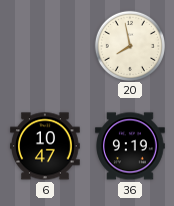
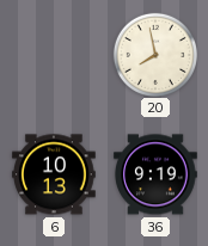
6: 10:47 -> 10:13 (55, 174)
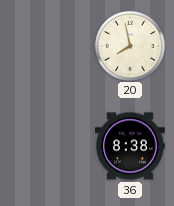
6: 10:13 -> none (55, 174)
36: 9:19 -> 8:38 (131, 146)
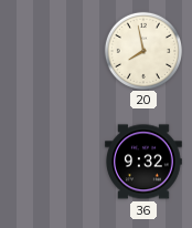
36: 8:38 -> 9:32 (145, 162)
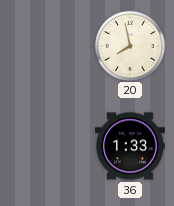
36: 9:32 -> 1:33 (131, 146)
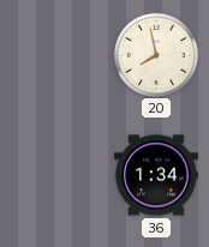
36: 1:33 -> 1:34 (157, 175)
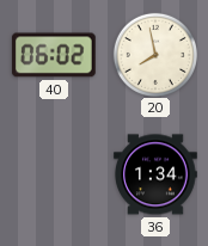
40: none -> 06:02 (54, 55)
